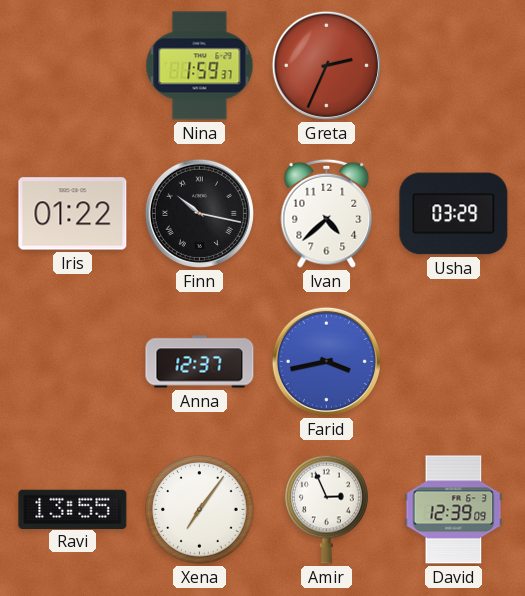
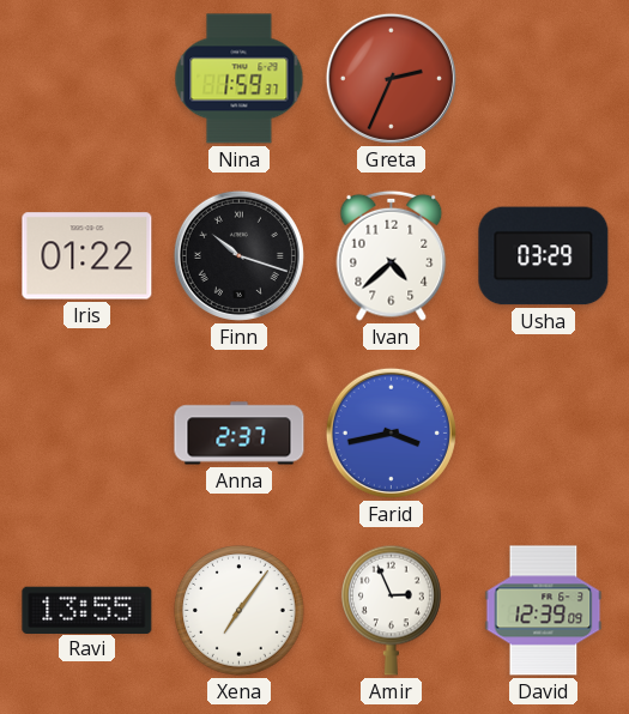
Finn: 10:17 -> 10:18 (238, 255)
Anna: 12:37 -> 2:37 (240, 434)
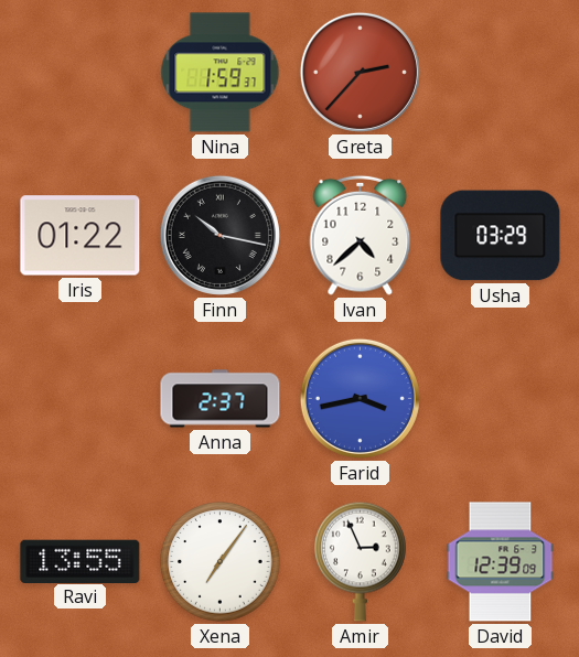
Greta: 2:34 -> 2:37 (360, 72)
Finn: 10:18 -> 10:17 (219, 235)
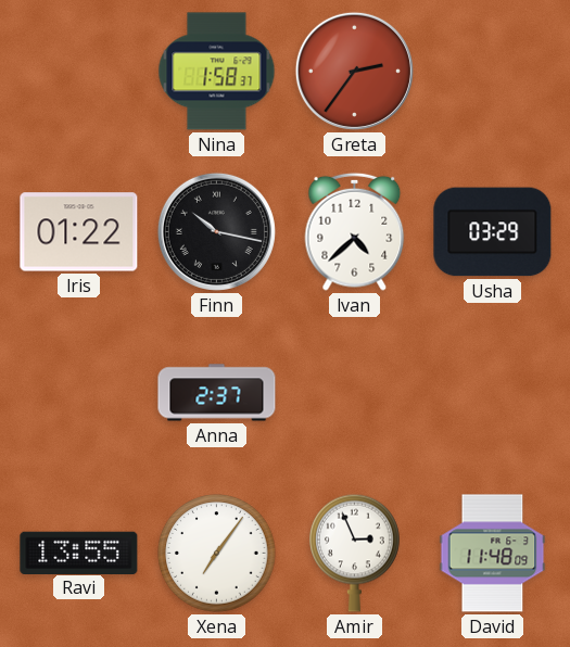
Nina: 1:59 -> 1:58 (217, 72)
Greta: 2:37 -> 2:36 (354, 71)
Farid: 3:43 -> none (360, 398)
David: 12:39 -> 11:48 (493, 554)
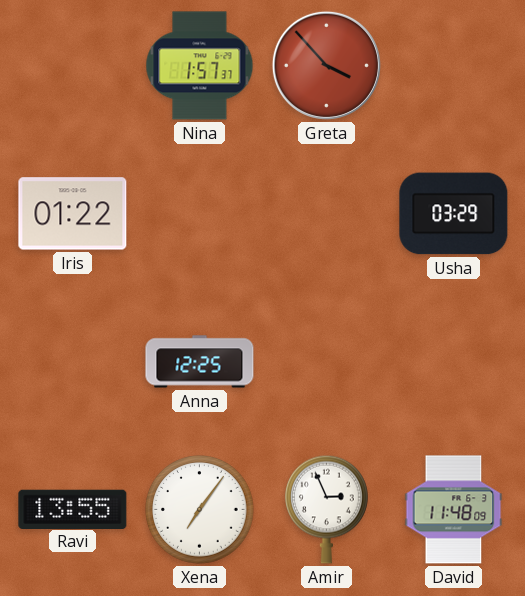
Nina: 1:58 -> 1:57 (200, 66)
Greta: 2:36 -> 3:53 (326, 65)
Finn: 10:17 -> none (216, 231)
Ivan: 4:38 -> none (355, 231)
Anna: 2:37 -> 12:25 (200, 362)
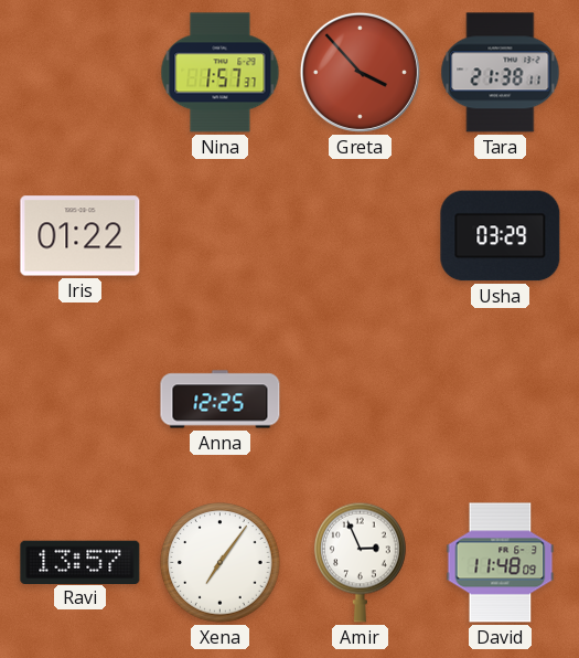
Tara: none -> 21:38 (501, 73)
Ravi: 13:55 -> 13:57 (81, 562)
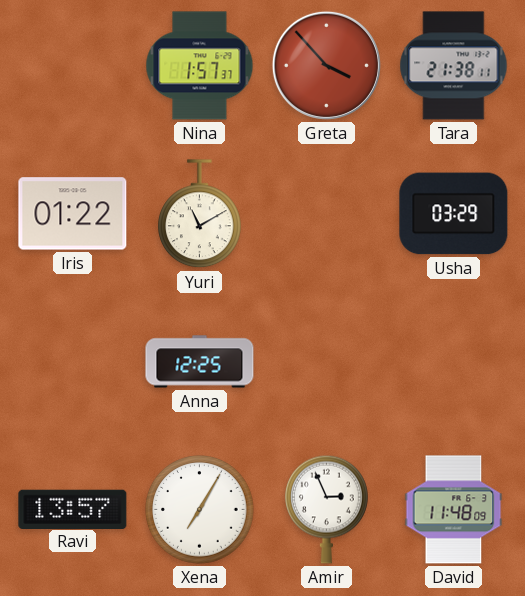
Yuri: none -> 11:10 (200, 214)
Xena: 7:06 -> 7:05 (200, 510)
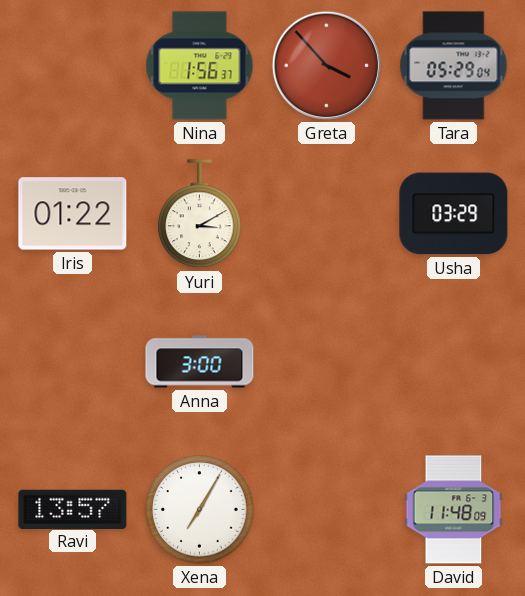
Nina: 1:57 -> 1:56 (200, 66)
Tara: 21:38 -> 05:29 (454, 66)
Yuri: 11:10 -> 3:10 (200, 214)
Anna: 12:25 -> 3:00 (200, 362)
Amir: 2:56 -> none (327, 509)
